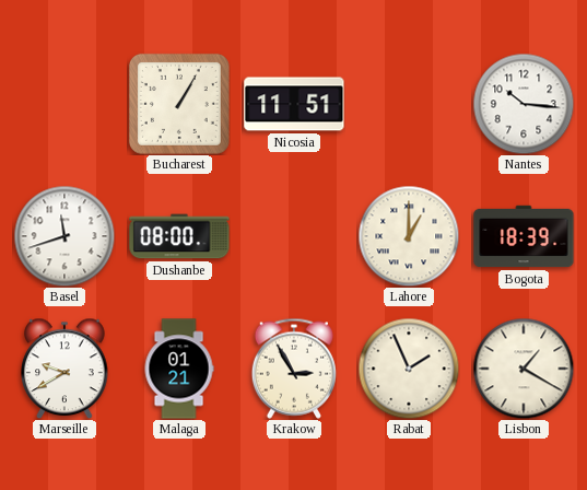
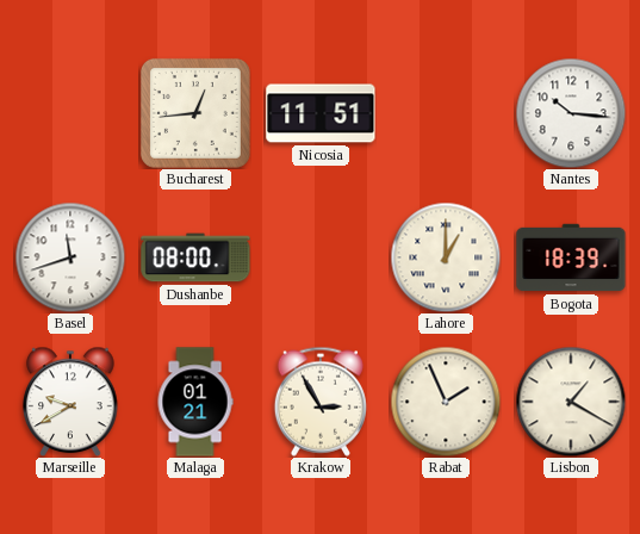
Bucharest: 1:05 -> 12:44 (195, 113)
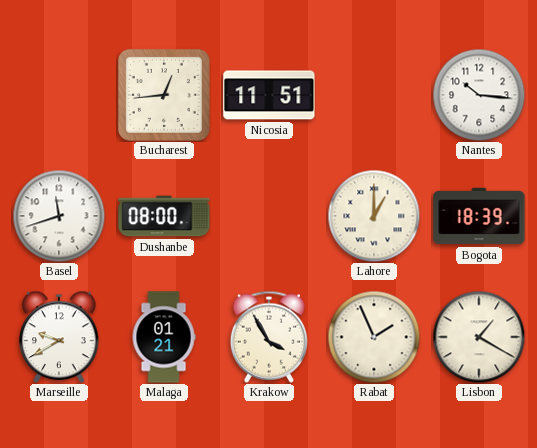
Krakow: 2:55 -> 3:55 (269, 337)
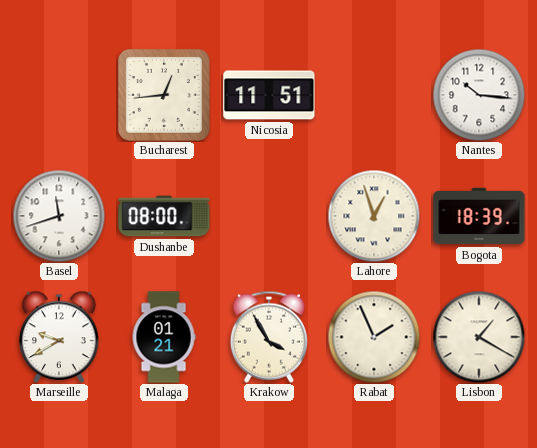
Lahore: 1:00 -> 12:57 (374, 216)
